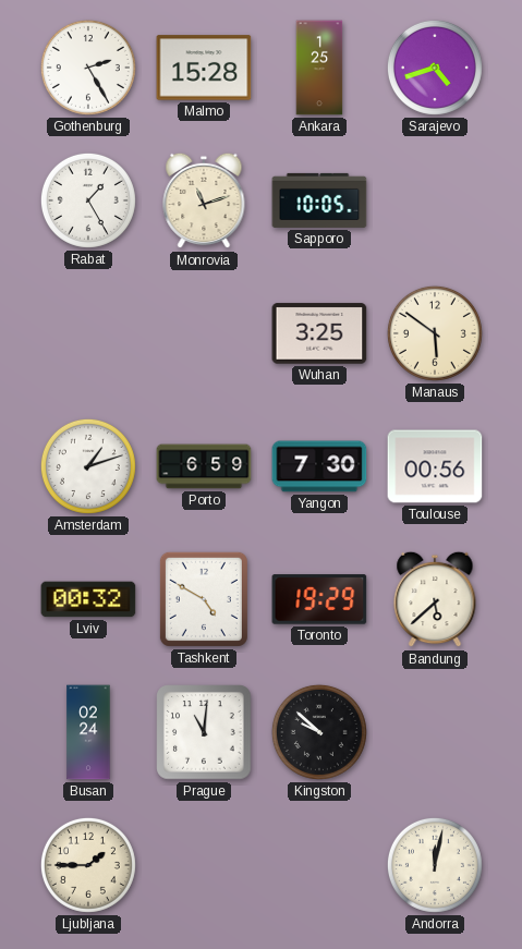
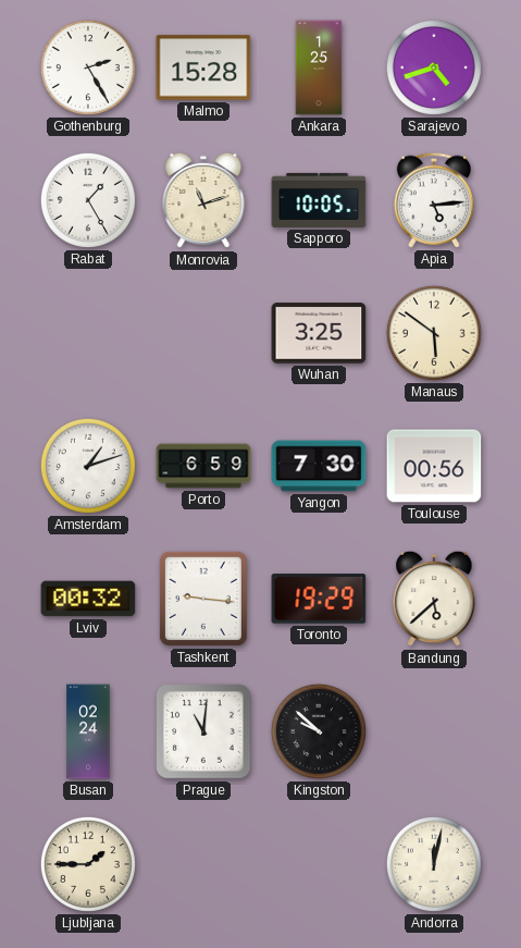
Apia: none -> 5:14 (434, 200)
Tashkent: 4:50 -> 9:16 (203, 599)
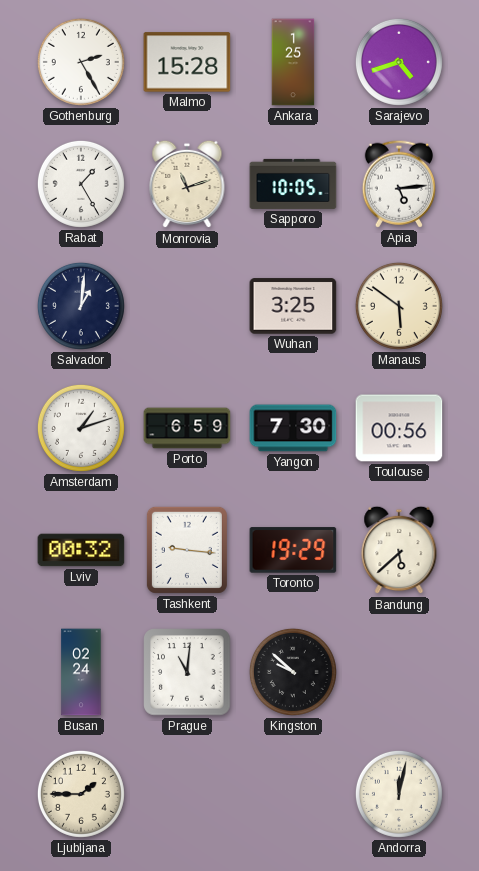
Salvador: none -> 1:01 (81, 306)
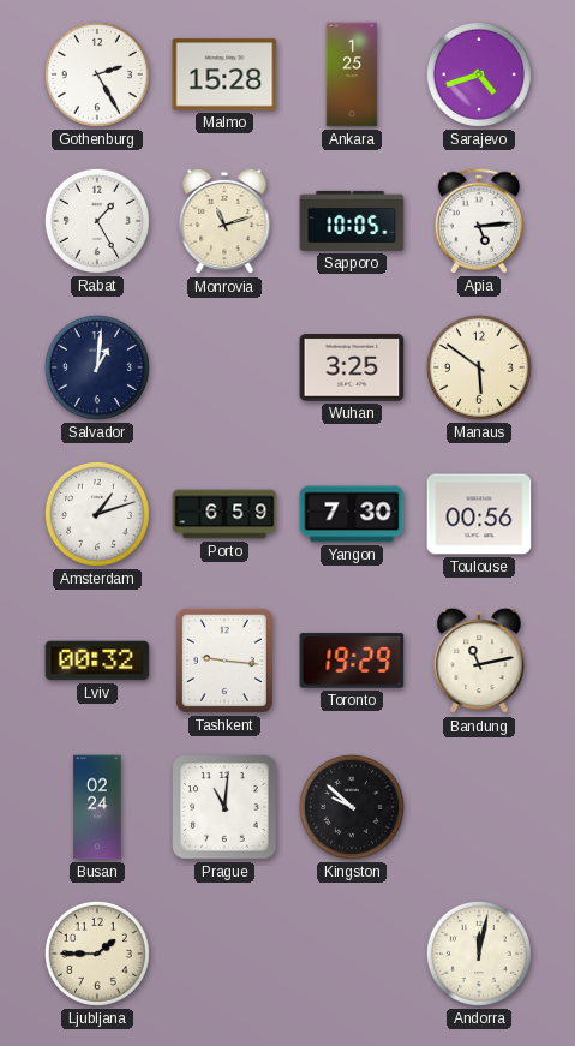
Bandung: 5:38 -> 11:13 (479, 661)
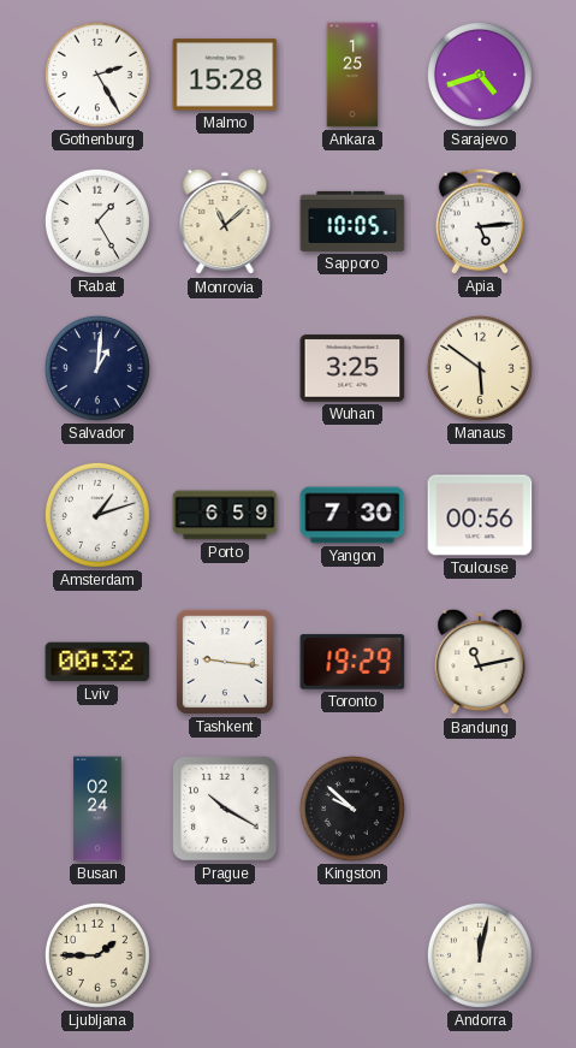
Monrovia: 11:12 -> 11:08 (225, 221)
Prague: 11:01 -> 10:20 (225, 809)
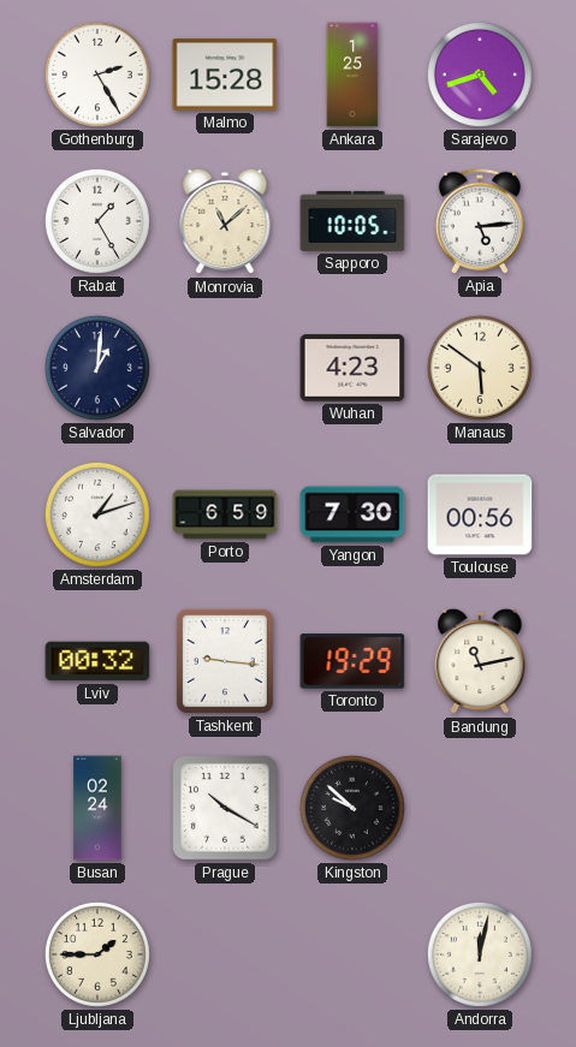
Wuhan: 3:25 -> 4:23 (352, 368)
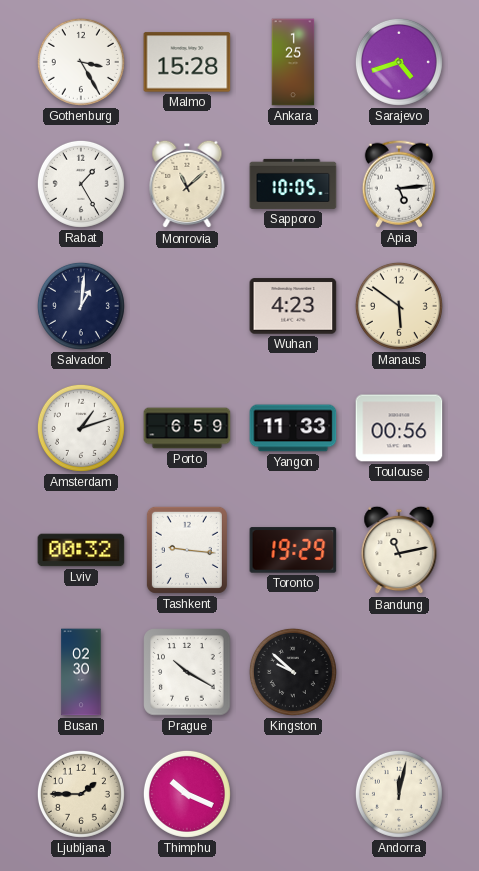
Gothenburg: 2:25 -> 3:25 (81, 62)
Yangon: 7:30 -> 11:33 (293, 428)
Busan: 02:24 -> 02:30 (81, 672)
Thimphu: none -> 10:19 (187, 794)
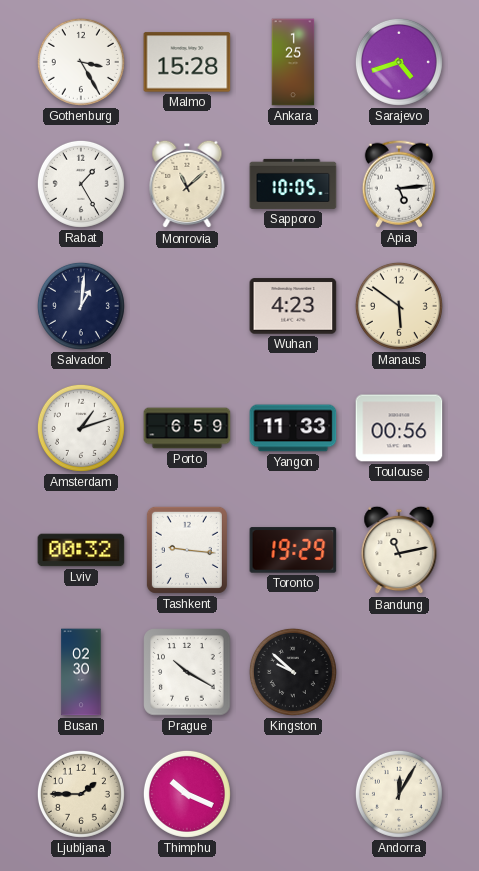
Andorra: 12:02 -> 12:05 (399, 794)
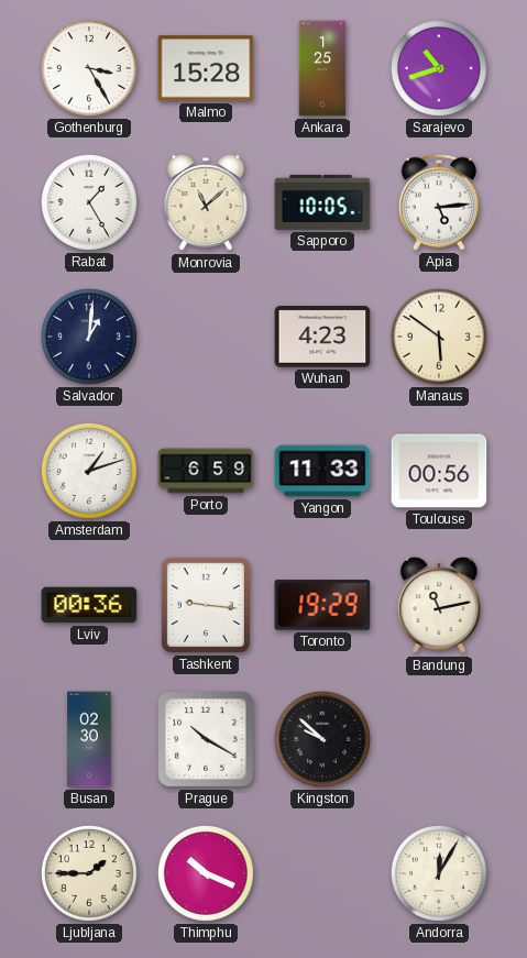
Sarajevo: 4:42 -> 10:42 (439, 68)
Lviv: 00:32 -> 00:36 (89, 605)
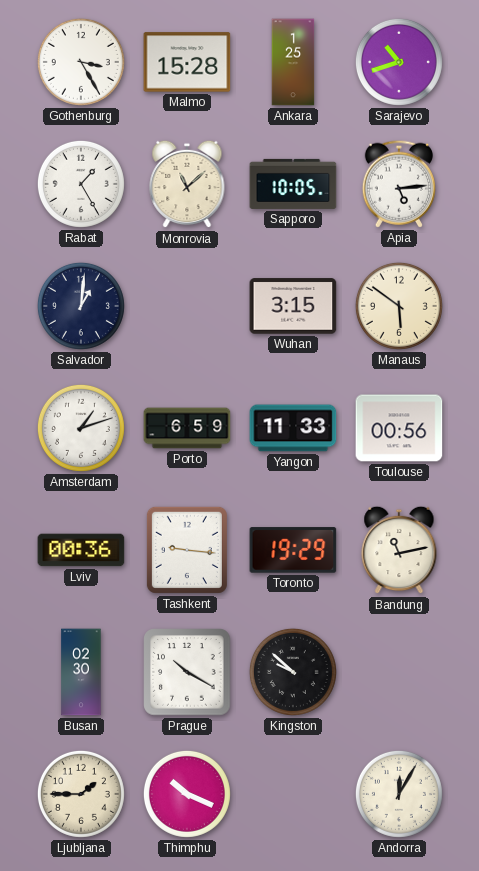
Wuhan: 4:23 -> 3:15 (293, 306)
